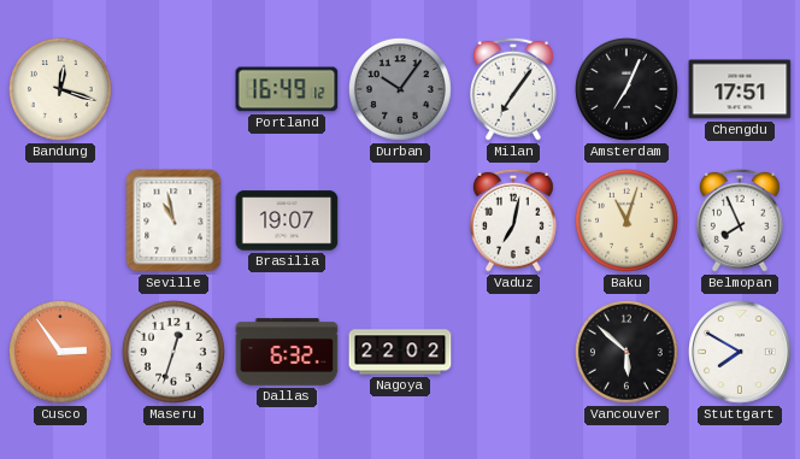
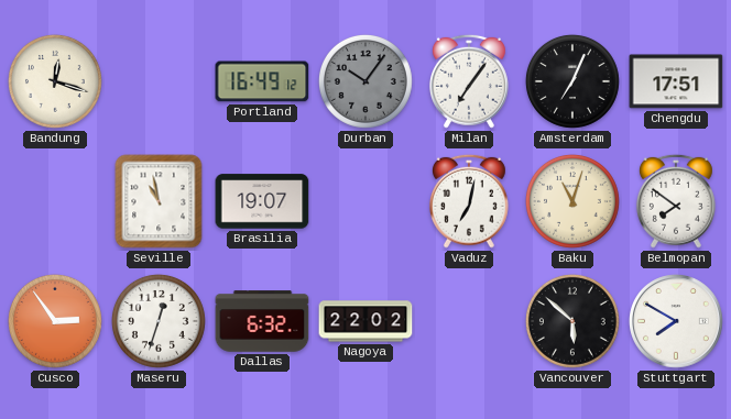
Belmopan: 7:56 -> 7:51 (676, 201)
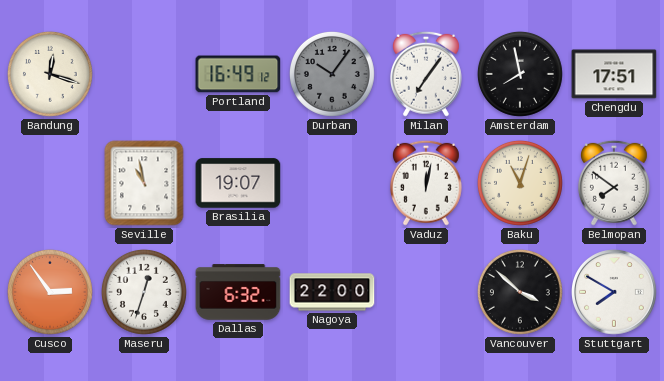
Amsterdam: 7:04 -> 7:58 (520, 74)
Vaduz: 7:02 -> 12:02 (426, 183)
Nagoya: 22:02 -> 22:00 (332, 292)
Vancouver: 5:52 -> 3:52 (520, 292)
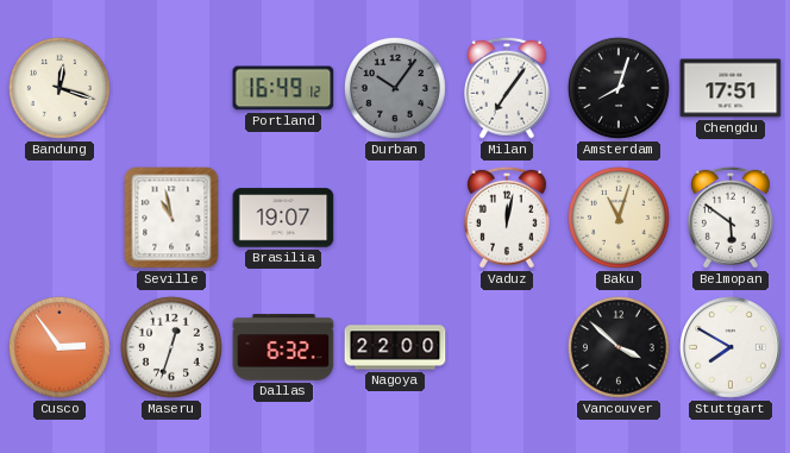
Amsterdam: 7:58 -> 8:03 (619, 88)
Belmopan: 7:51 -> 5:51 (731, 218)
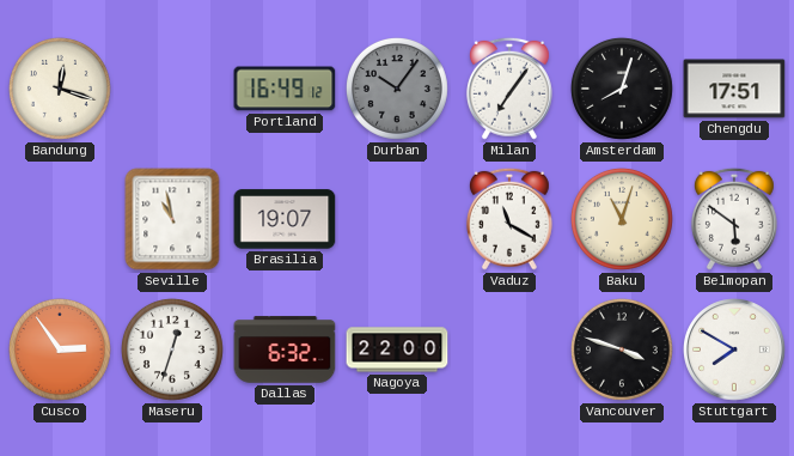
Vaduz: 12:02 -> 11:20 (509, 219)
Vancouver: 3:52 -> 3:48 (622, 349)
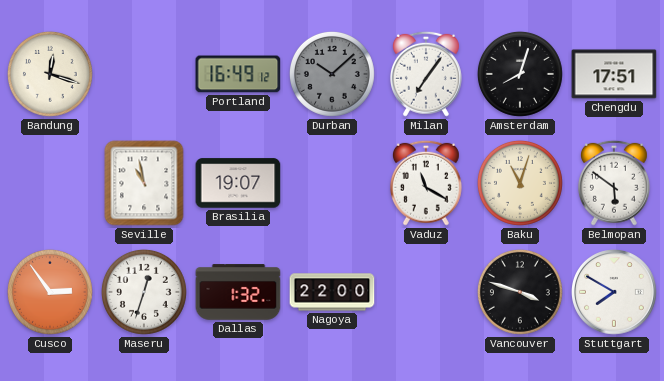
Durban: 10:06 -> 10:08 (332, 74)
Dallas: 6:32 -> 1:32 (238, 292)
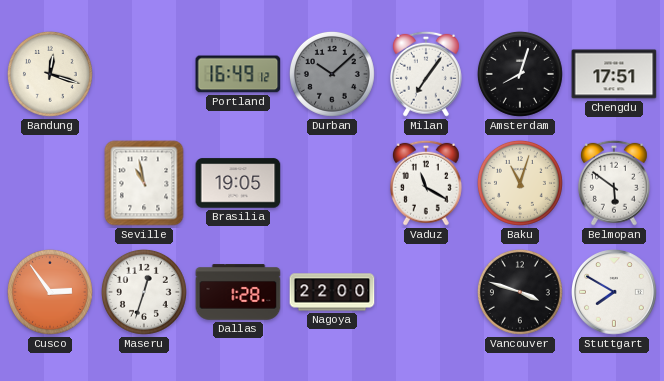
Brasilia: 19:07 -> 19:05 (238, 183)
Dallas: 1:32 -> 1:28 (238, 292)
